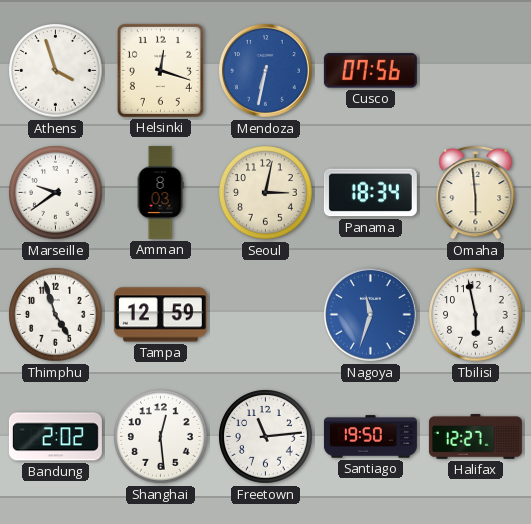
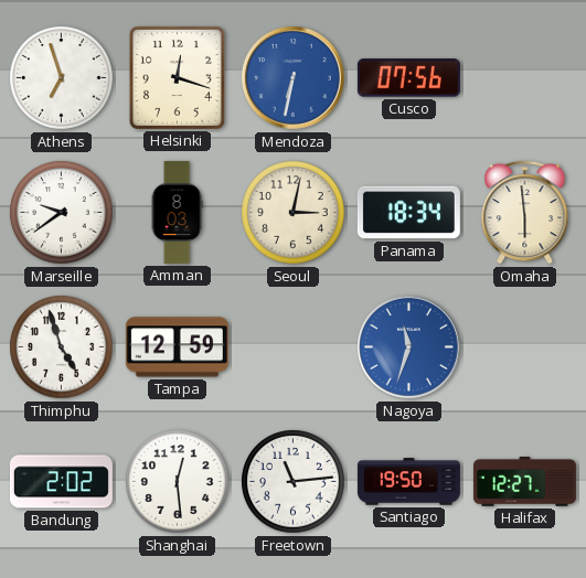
Athens: 3:57 -> 6:57 (62, 78)
Tbilisi: 5:58 -> none (476, 315)
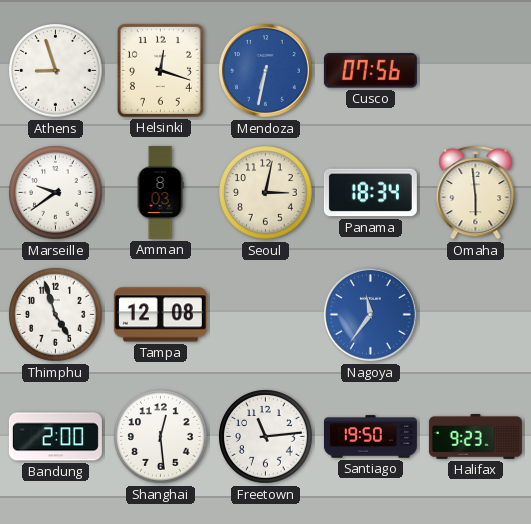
Athens: 6:57 -> 8:57 (56, 71)
Tampa: 12:59 -> 12:08 (160, 315)
Nagoya: 11:33 -> 11:36 (371, 315)
Bandung: 2:02 -> 2:00 (55, 437)
Halifax: 12:27 -> 9:23 (475, 437)
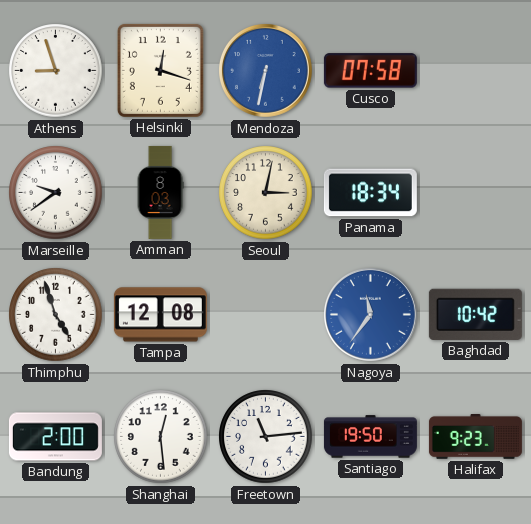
Cusco: 07:56 -> 07:58 (370, 71)
Omaha: 5:59 -> none (476, 192)
Baghdad: none -> 10:42 (475, 314)
